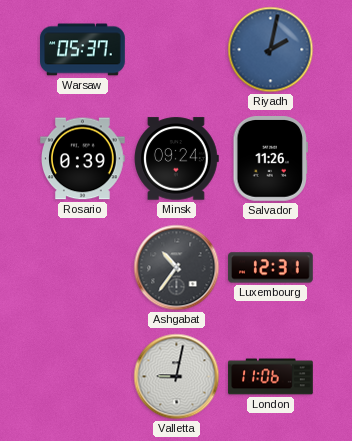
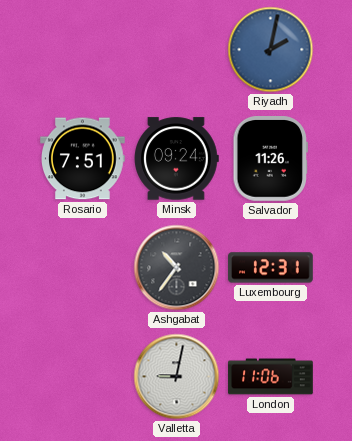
Warsaw: 05:37 -> none (83, 50)
Rosario: 0:39 -> 7:51 (83, 159)
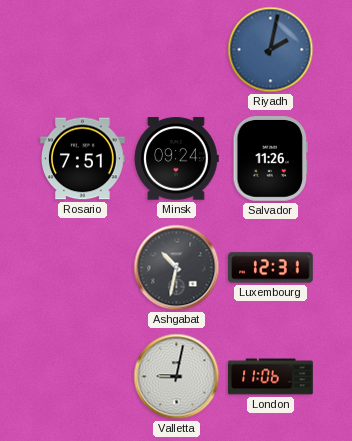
Ashgabat: 10:36 -> 10:32 (177, 268)
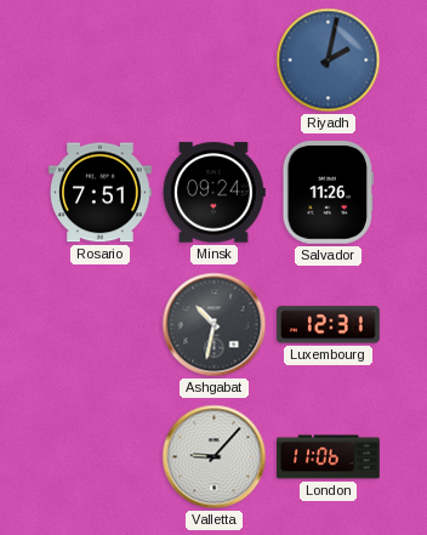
Valletta: 9:02 -> 9:07 (215, 457)
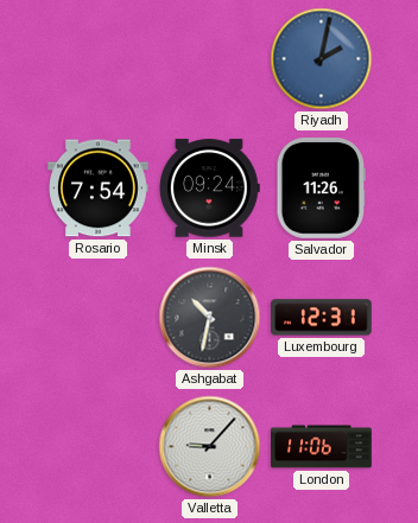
Rosario: 7:51 -> 7:54 (99, 189)
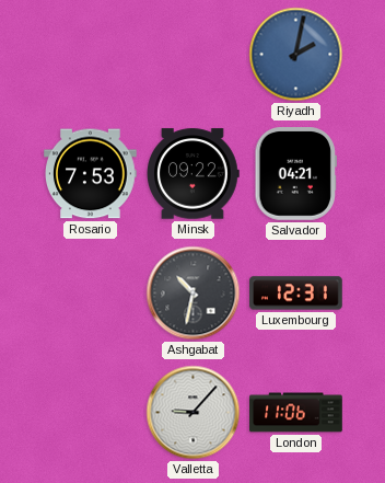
Rosario: 7:54 -> 7:53 (91, 174)
Minsk: 09:24 -> 09:22 (192, 174)
Salvador: 11:26 -> 04:21 (296, 174)
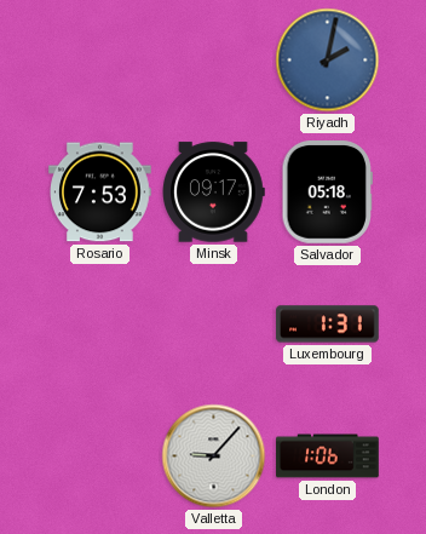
Minsk: 09:22 -> 09:17 (213, 193)
Salvador: 04:21 -> 05:18 (328, 193)
Ashgabat: 10:32 -> none (194, 294)
Luxembourg: 12:31 -> 1:31 (328, 325)
London: 11:06 -> 1:06 (328, 457)
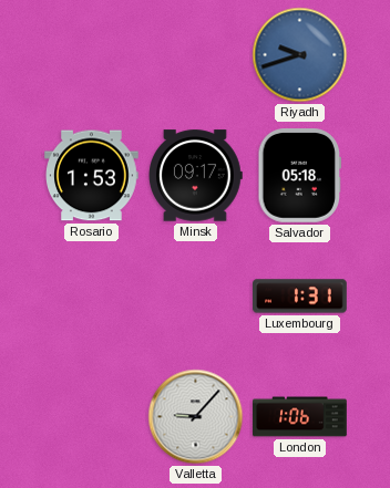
Riyadh: 2:02 -> 9:42 (300, 55)
Rosario: 7:53 -> 1:53 (92, 176)
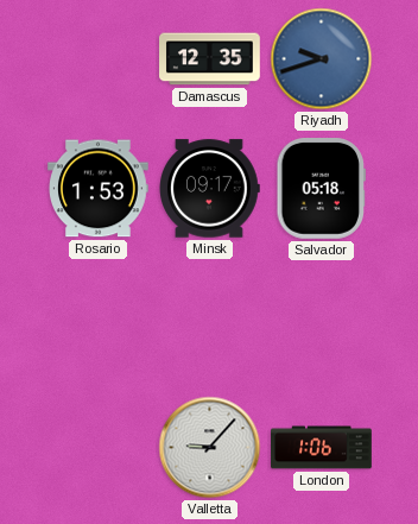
Damascus: none -> 12:35 (210, 59)
Luxembourg: 1:31 -> none (300, 297)
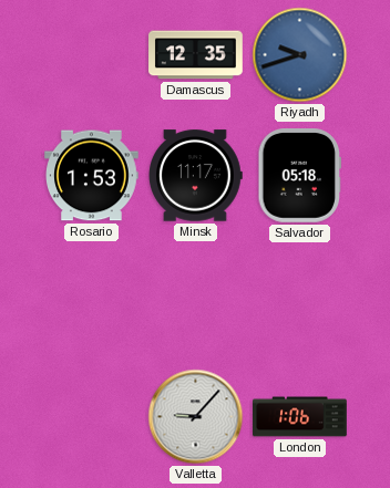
Minsk: 09:17 -> 11:17 (195, 176)
